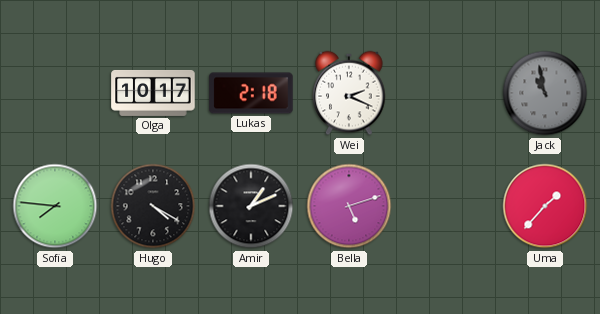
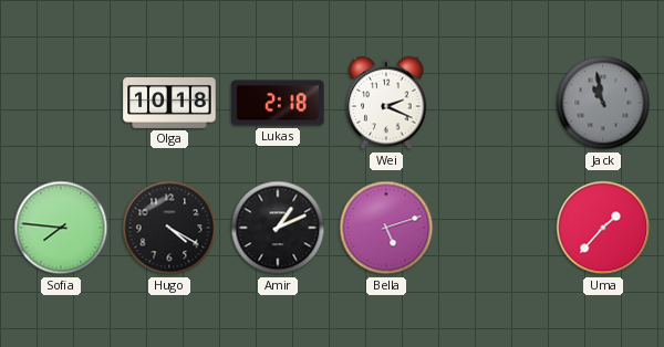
Olga: 10:17 -> 10:18 (169, 103)
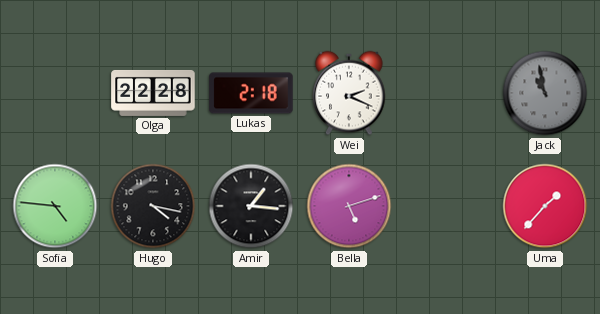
Olga: 10:18 -> 22:28 (153, 93)
Sofia: 7:46 -> 4:46 (55, 206)
Hugo: 4:20 -> 4:17 (153, 206)
Amir: 1:11 -> 1:16 (251, 206)
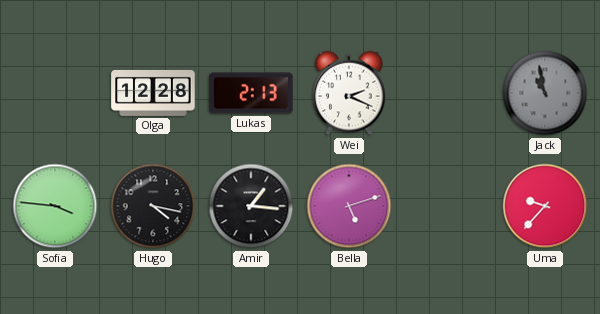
Olga: 22:28 -> 12:28 (153, 93)
Lukas: 2:18 -> 2:13 (251, 93)
Sofia: 4:46 -> 3:46 (55, 206)
Uma: 1:37 -> 9:37 (545, 206)
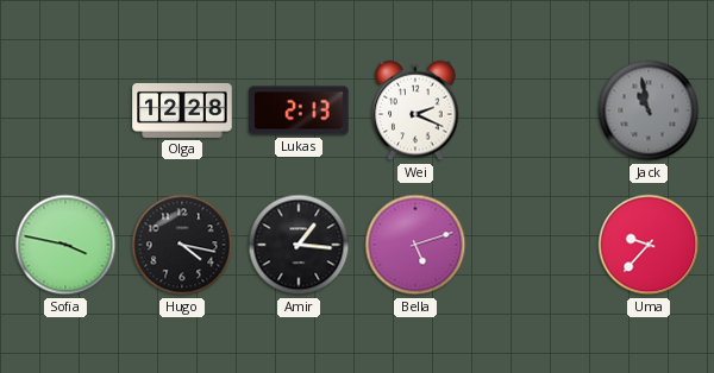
Sofia: 3:46 -> 3:47 (65, 245)
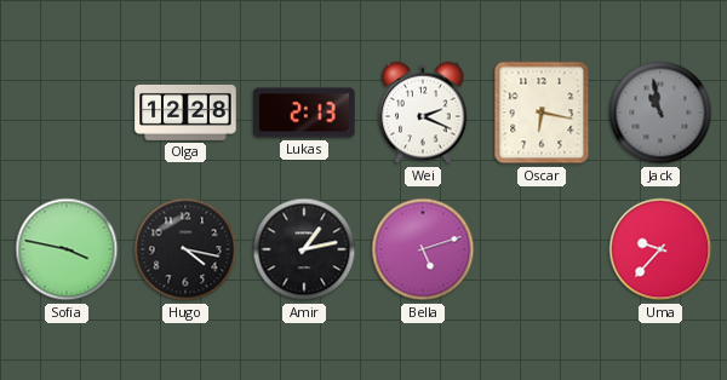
Oscar: none -> 6:17 (542, 113)
Amir: 1:16 -> 1:13 (304, 249)
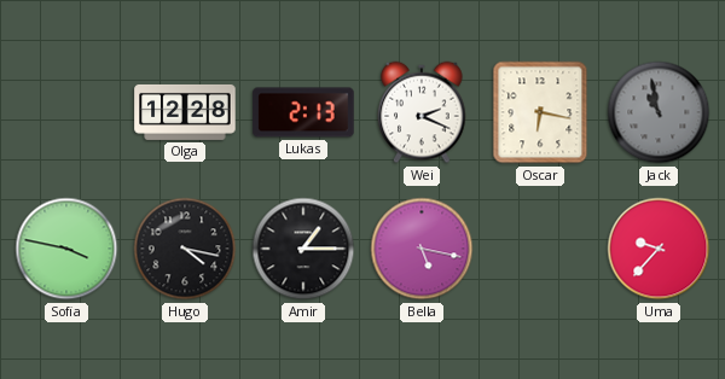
Amir: 1:13 -> 1:15 (303, 249)
Bella: 5:12 -> 5:17 (422, 249)
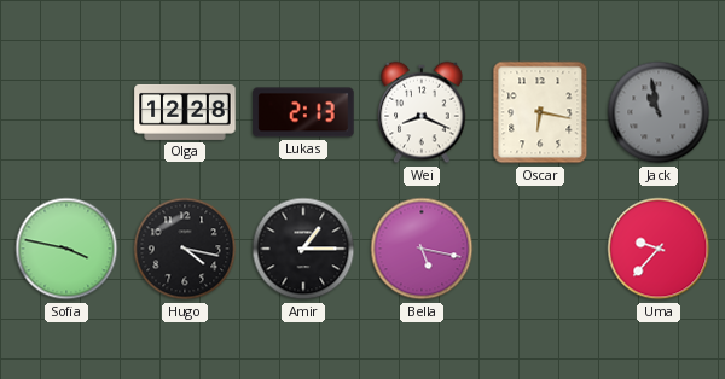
Wei: 2:19 -> 8:19 (422, 112)
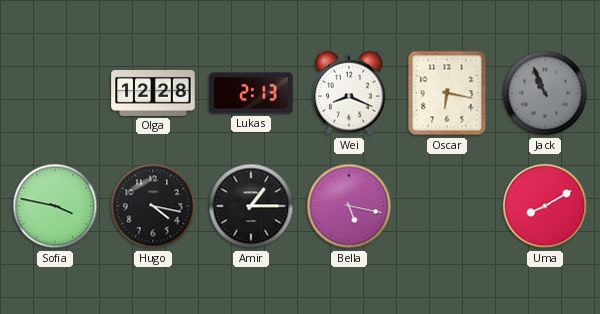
Jack: 10:58 -> 10:56 (545, 93)
Uma: 9:37 -> 8:10 (545, 206)
